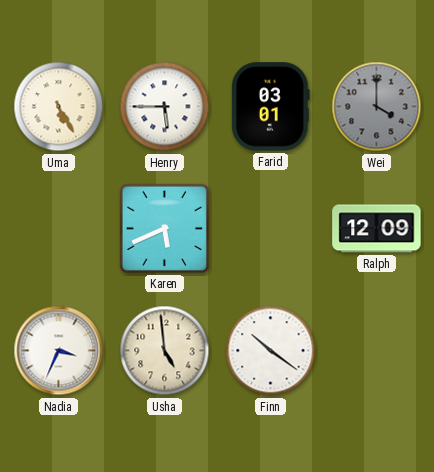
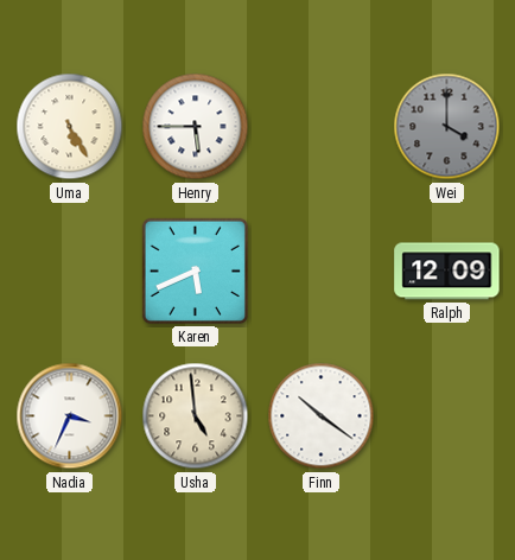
Farid: 03:01 -> none (271, 107)
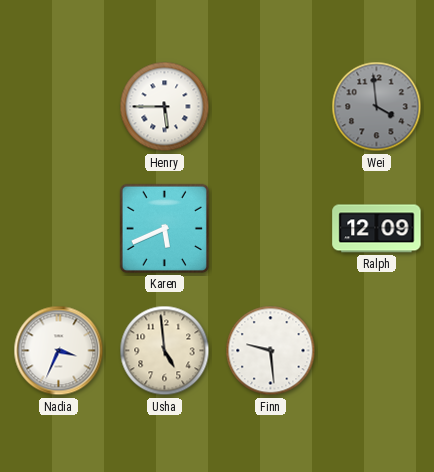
Uma: 5:25 -> none (70, 127)
Wei: 4:00 -> 3:59 (377, 107)
Finn: 10:21 -> 9:29 (271, 351)
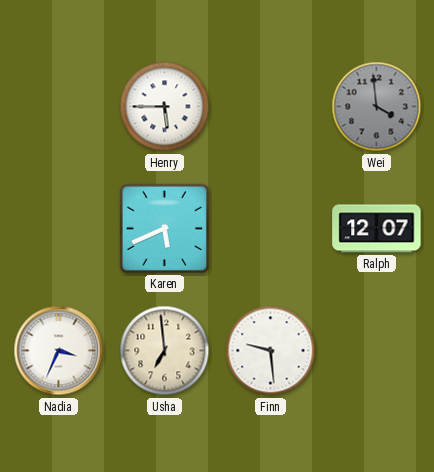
Ralph: 12:09 -> 12:07 (377, 229)
Usha: 4:59 -> 6:59 (165, 351)
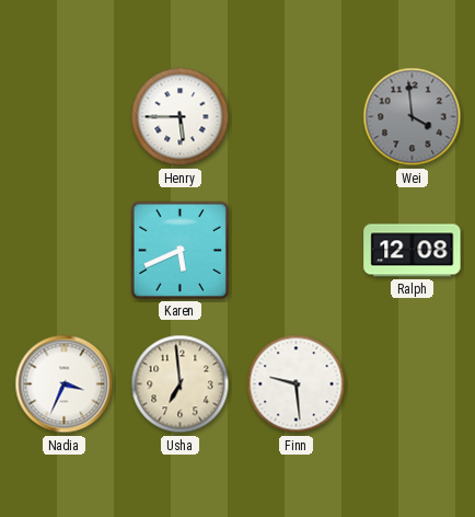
Ralph: 12:07 -> 12:08 (413, 251)
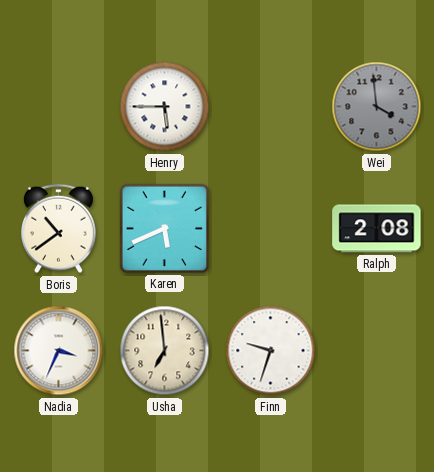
Boris: none -> 10:39 (59, 229)
Ralph: 12:08 -> 2:08 (377, 229)
Finn: 9:29 -> 9:33 (271, 351)
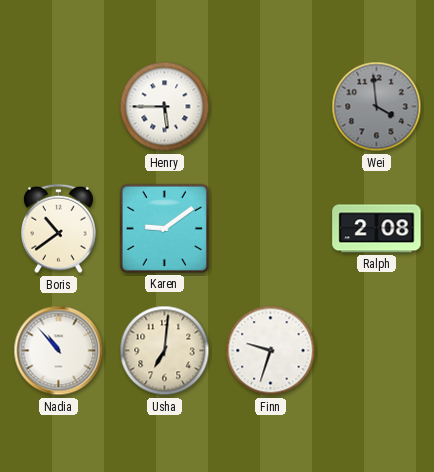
Karen: 5:41 -> 9:09 (164, 228)
Nadia: 3:34 -> 10:53 (59, 351)
Usha: 6:59 -> 7:01 (165, 351)
